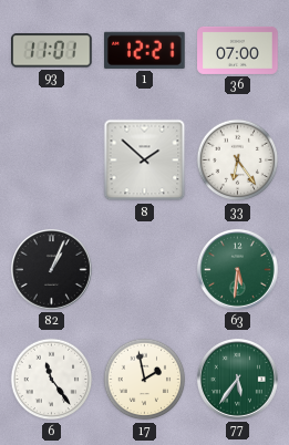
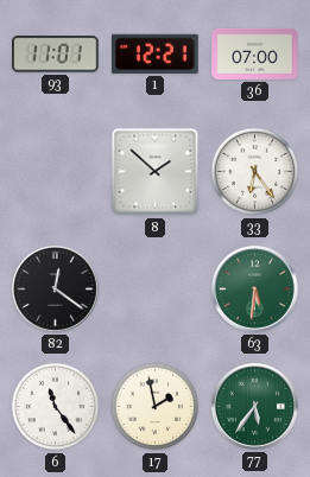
82: 1:04 -> 12:21 (55, 288)
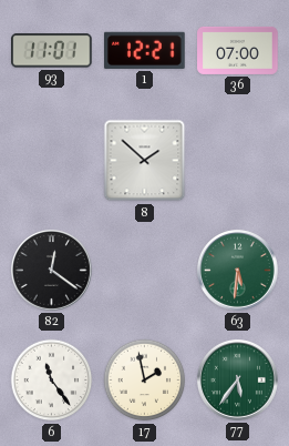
33: 6:24 -> none (255, 172)
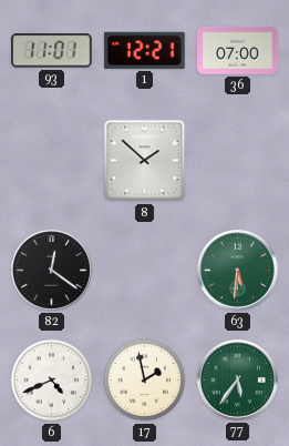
6: 11:24 -> 4:41 (52, 381)
